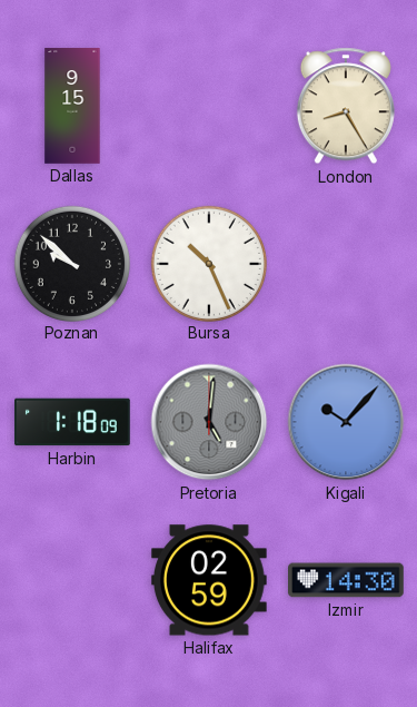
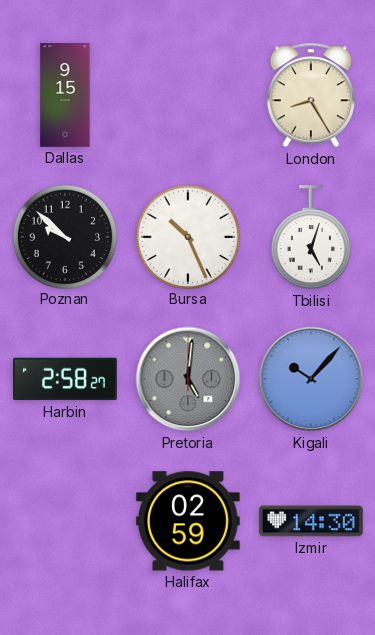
Tbilisi: none -> 5:03 (311, 238)
Harbin: 1:18 -> 2:58 (65, 379)
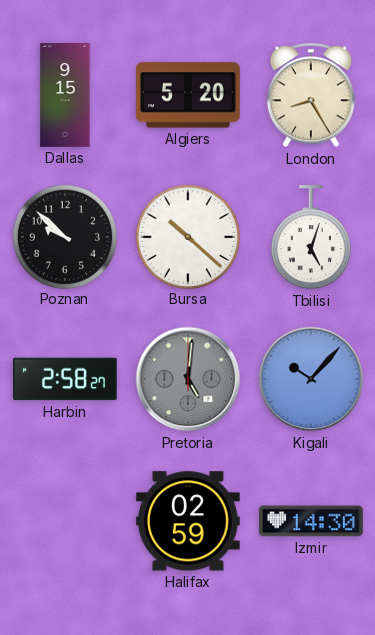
Algiers: none -> 5:20 (189, 95)
Bursa: 10:26 -> 10:22 (187, 236)
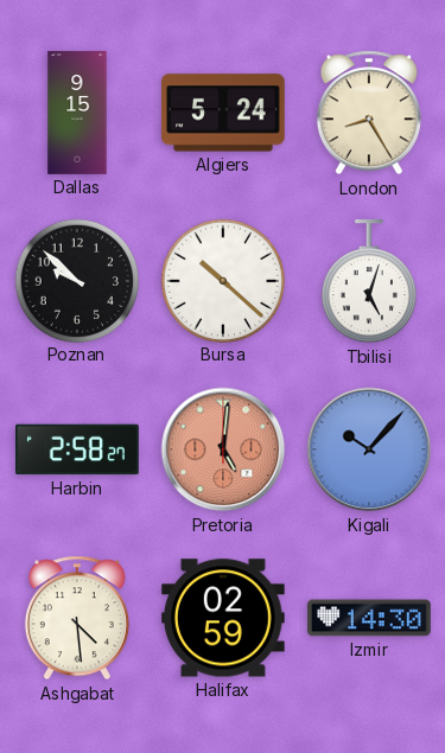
Algiers: 5:20 -> 5:24 (224, 113)
Pretoria dial: grey -> salmon (223, 449)
Ashgabat: none -> 4:29 (77, 618)
